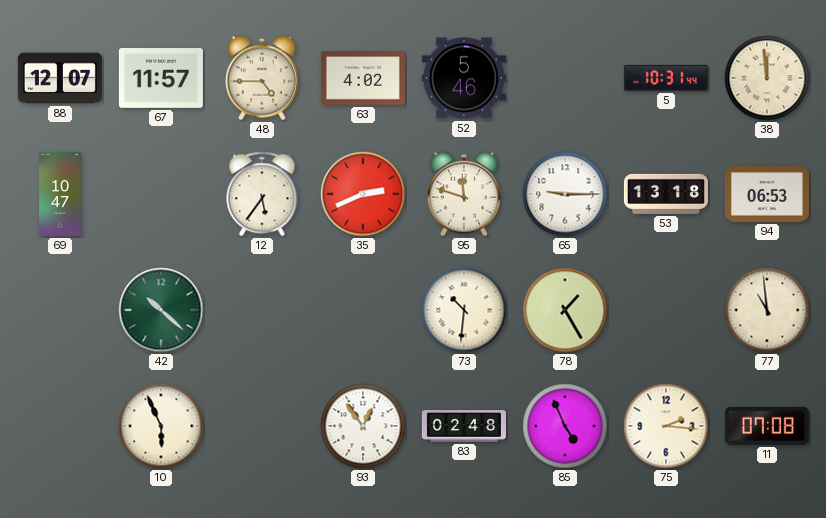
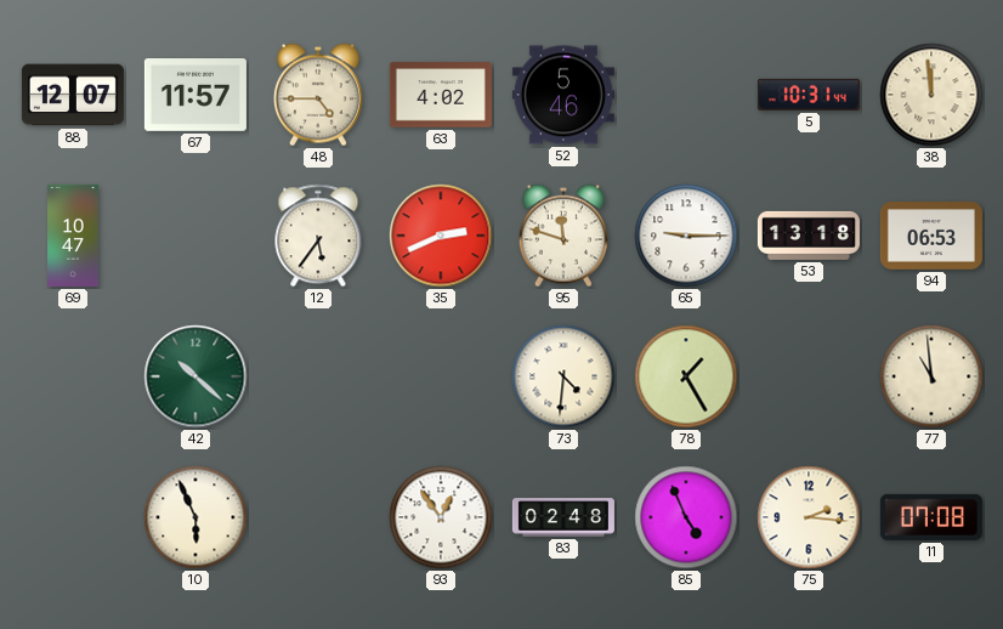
73: 10:31 -> 4:31 (563, 376)
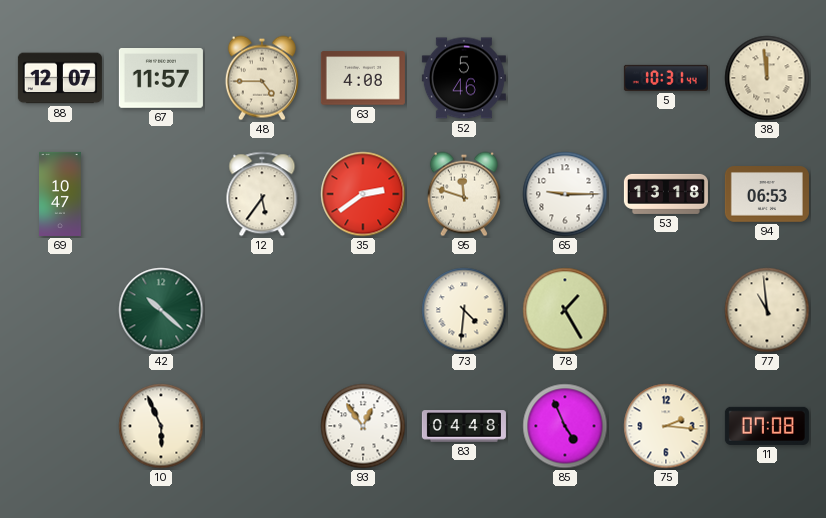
63: 4:02 -> 4:08 (363, 78)
35: 2:41 -> 2:39 (363, 194)
83: 02:48 -> 04:48 (464, 426)
